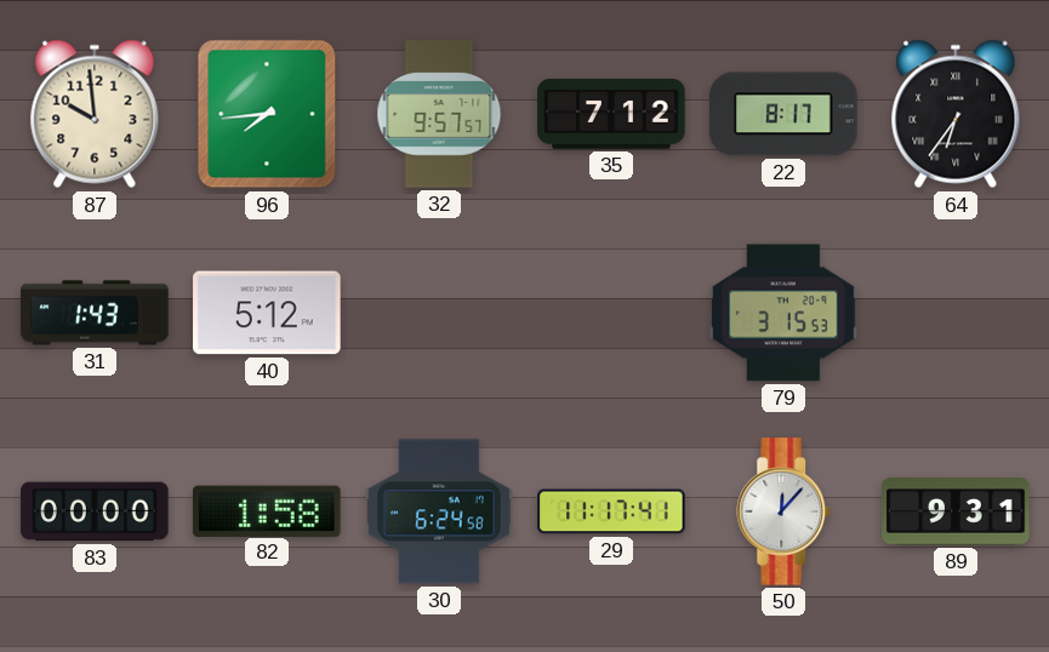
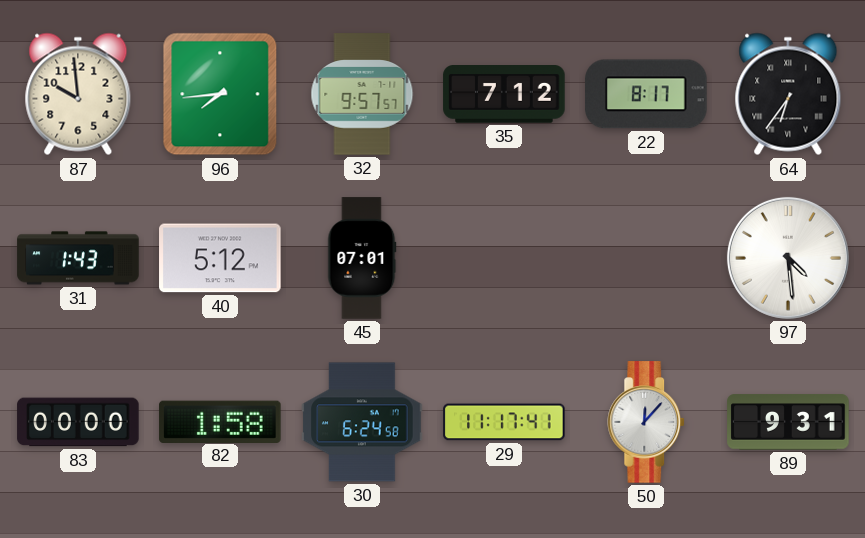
45: none -> 07:01 (362, 258)
79: 3:15 -> none (783, 313)
97: none -> 4:29 (788, 258)
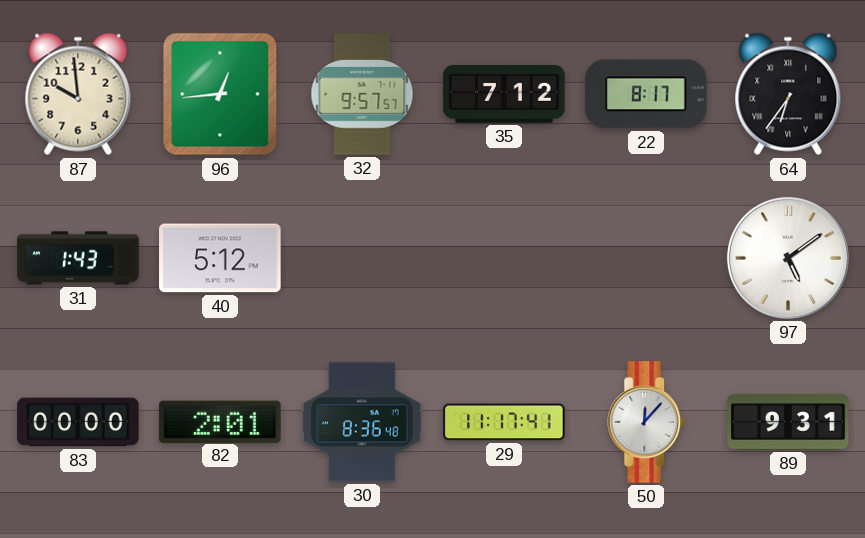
96: 7:44 -> 12:44 (220, 94)
45: 07:01 -> none (362, 258)
97: 4:29 -> 5:09 (788, 258)
82: 1:58 -> 2:01 (220, 421)
30: 6:24 -> 8:36 (362, 422)
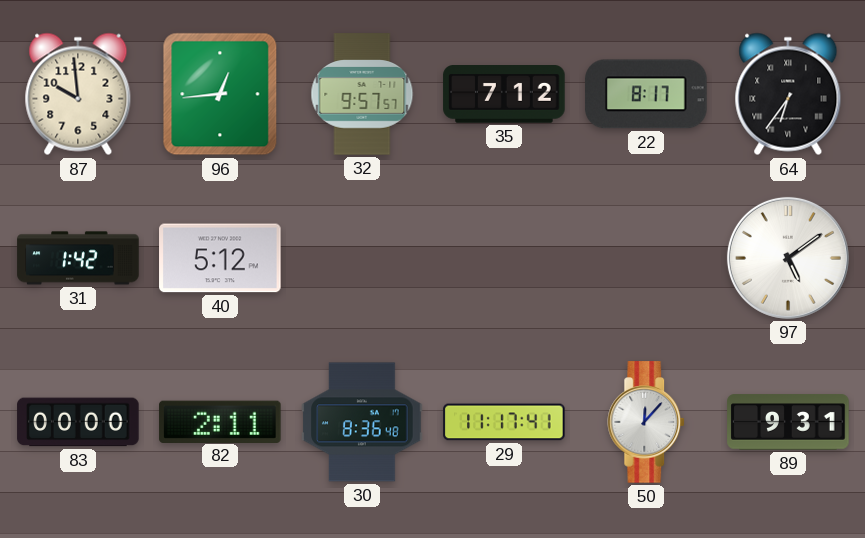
31: 1:43 -> 1:42 (78, 258)
82: 2:01 -> 2:11 (220, 421)
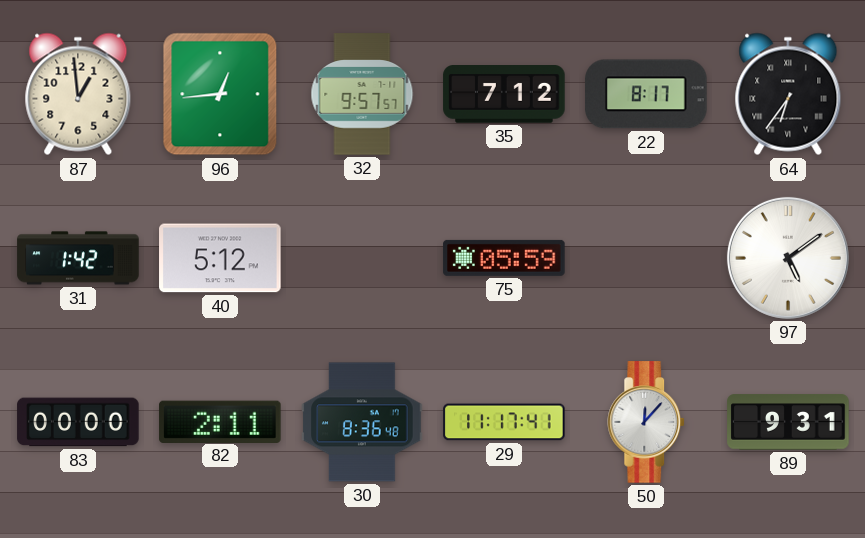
87: 9:59 -> 12:59 (78, 94)
75: none -> 05:59 (504, 258)
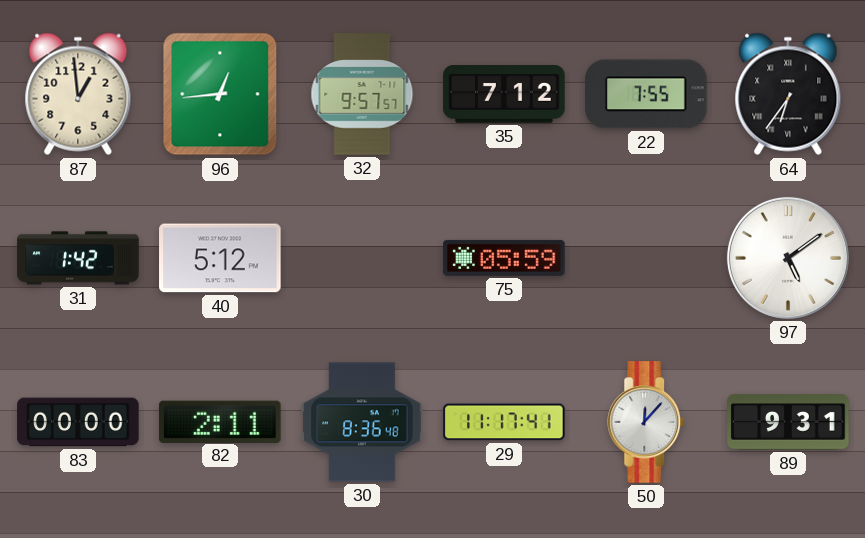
22: 8:17 -> 7:55 (646, 94)
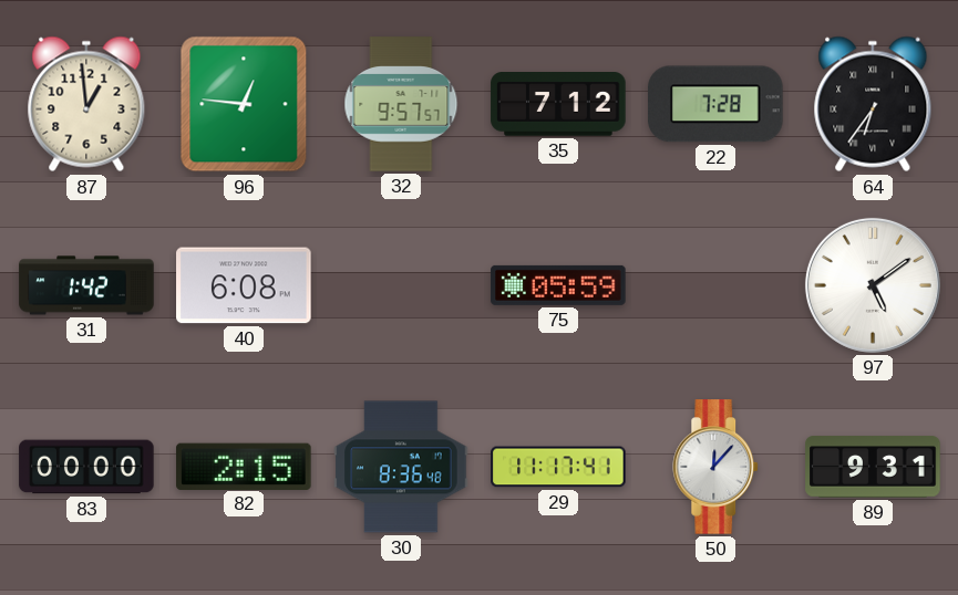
96: 12:44 -> 12:46 (244, 104)
22: 7:55 -> 7:28 (715, 104)
40: 5:12 -> 6:08 (244, 285)
82: 2:11 -> 2:15 (244, 466)
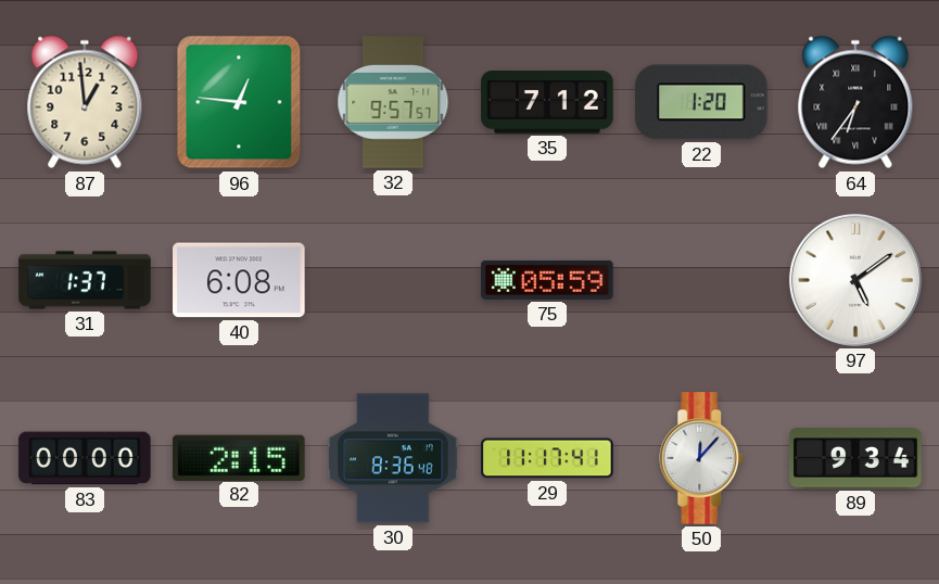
22: 7:28 -> 1:20 (701, 102)
31: 1:42 -> 1:37 (85, 280)
89: 9:31 -> 9:34 (855, 458)
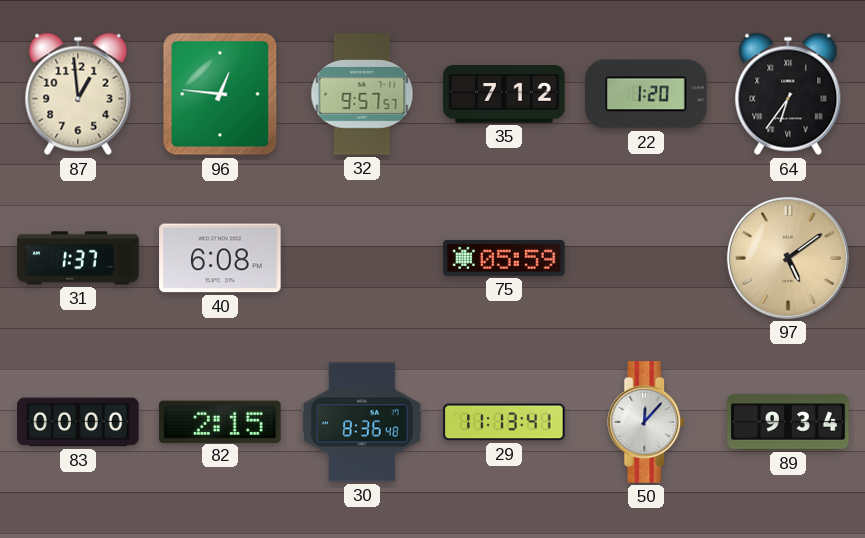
97 dial: white -> champagne (788, 258)
29: 11:17 -> 11:13 (504, 422)
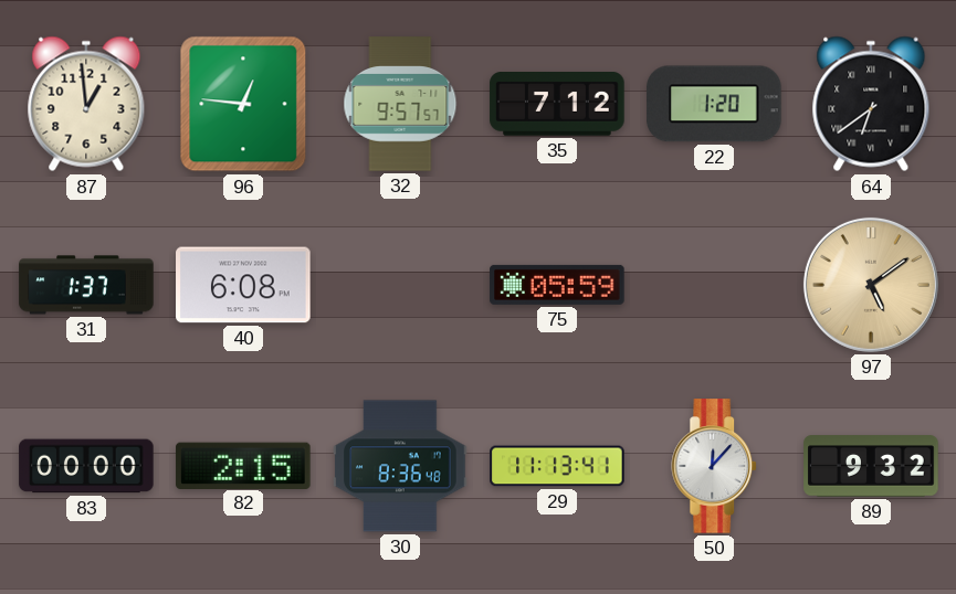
64: 6:36 -> 6:39 (871, 104)
89: 9:34 -> 9:32 (871, 466)
